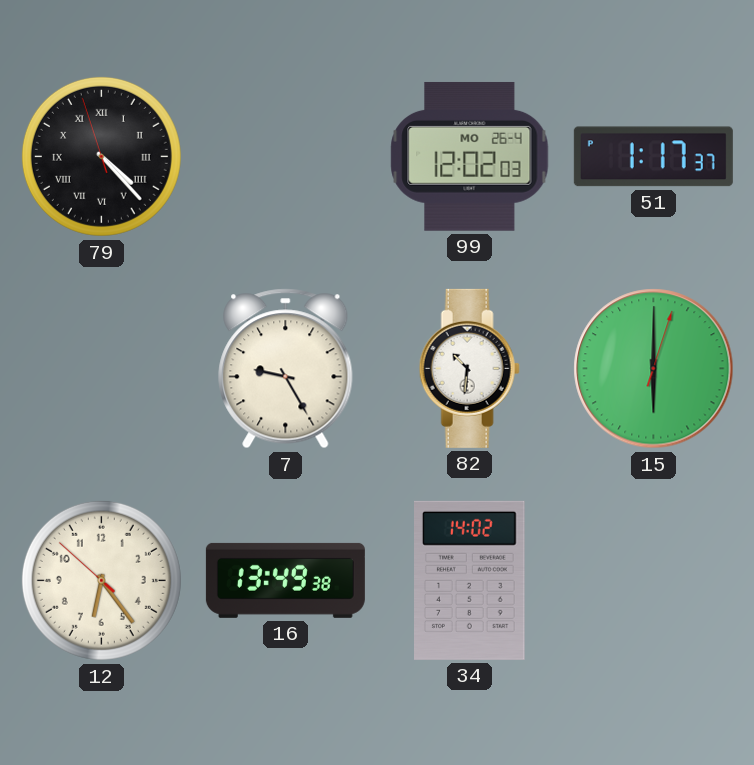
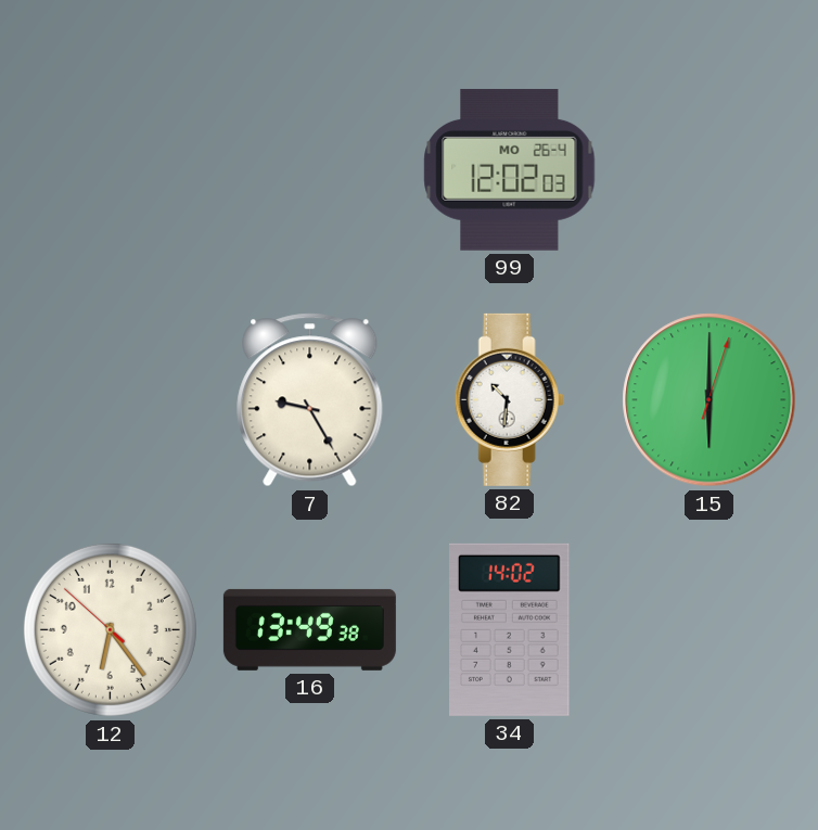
79: 4:22 -> none (101, 156)
51: 1:17 -> none (653, 157)
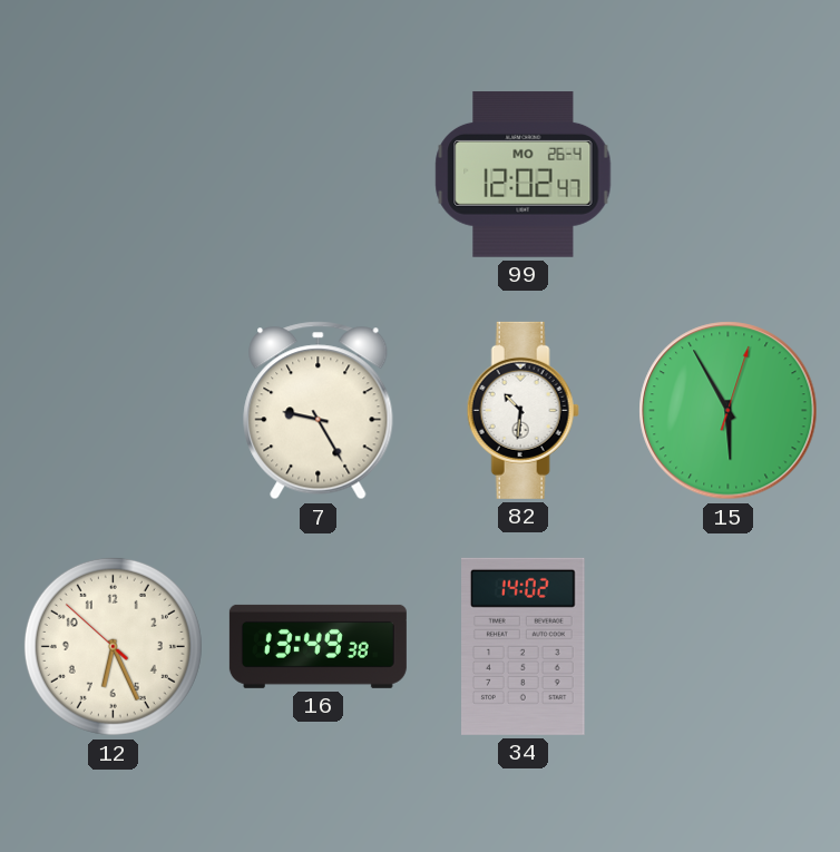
99: 12:02:03 -> 12:02:47 (524, 174)
15: 6:00 -> 5:55 (729, 411)
12: 6:23 -> 6:25 (113, 646)
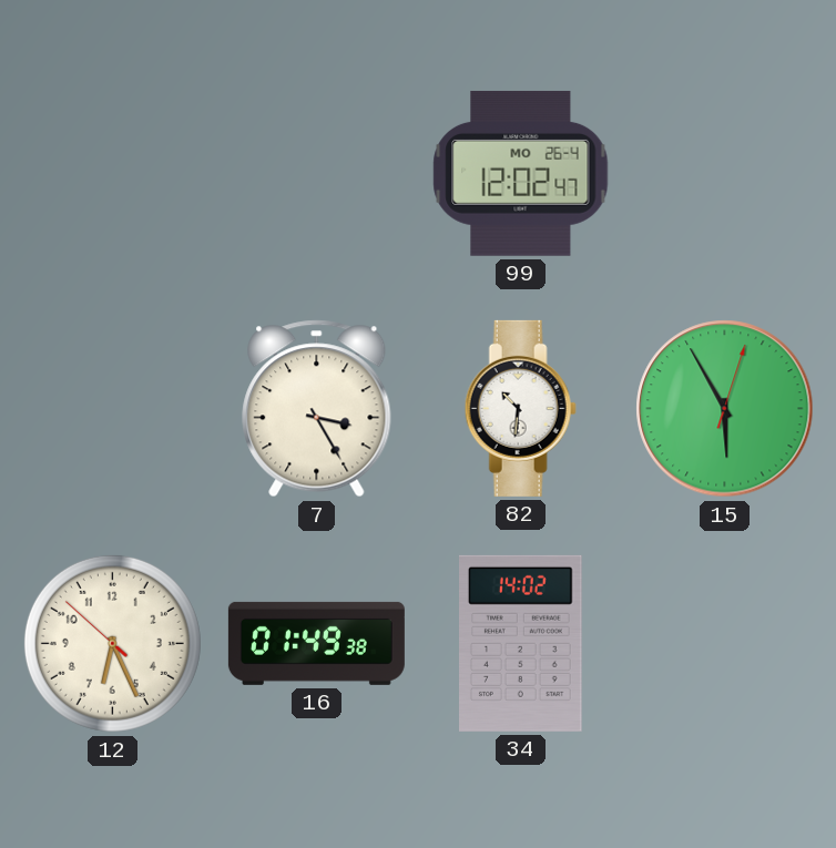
7: 9:25 -> 3:25 (317, 409)
16: 13:49 -> 01:49 (316, 643)
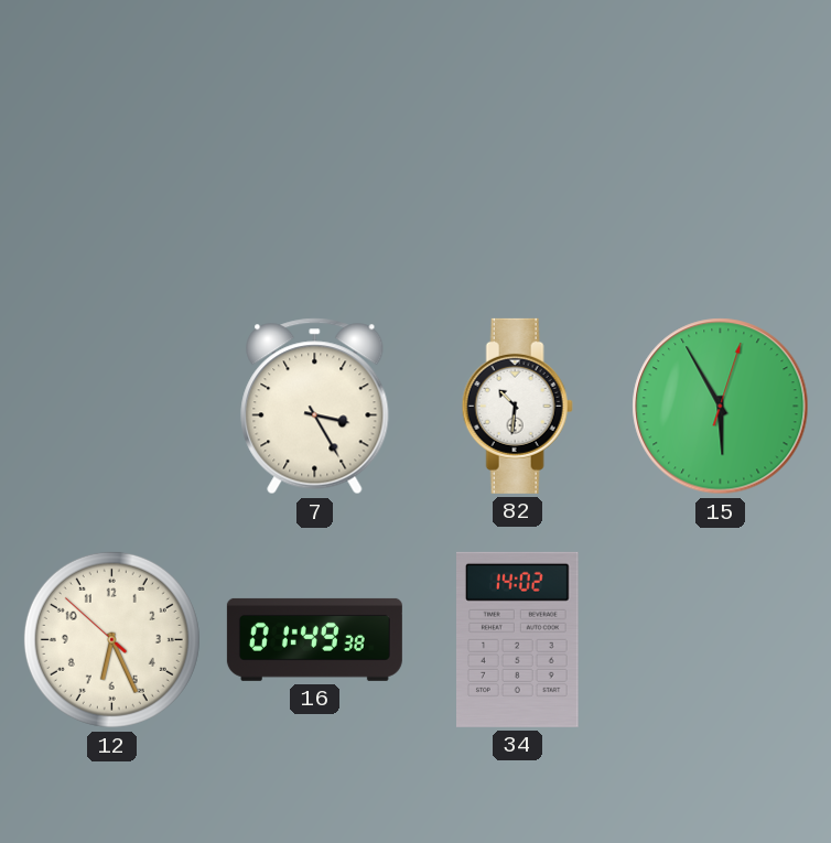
99: 12:02 -> none (521, 173)
